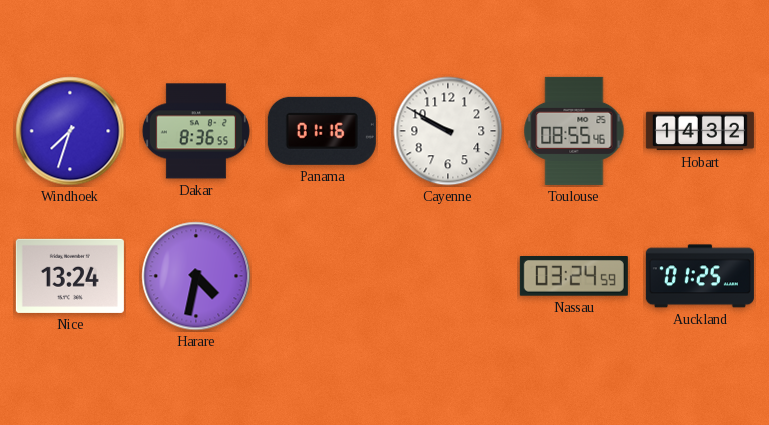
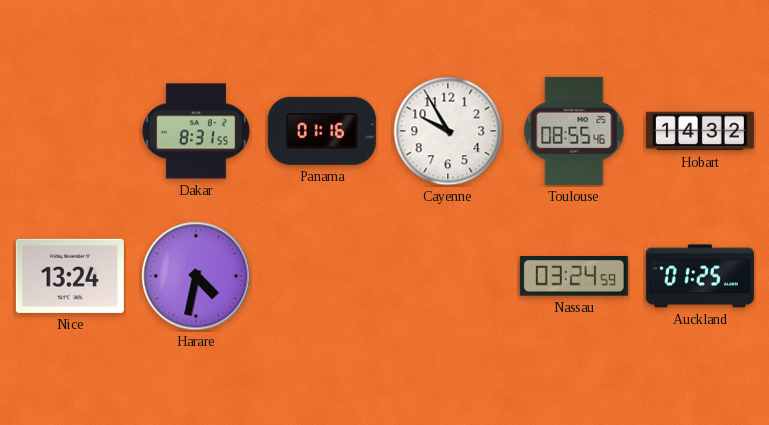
Windhoek: 7:33 -> none (70, 131)
Dakar: 8:36 -> 8:31 (196, 131)
Cayenne: 9:50 -> 9:55 (448, 131)
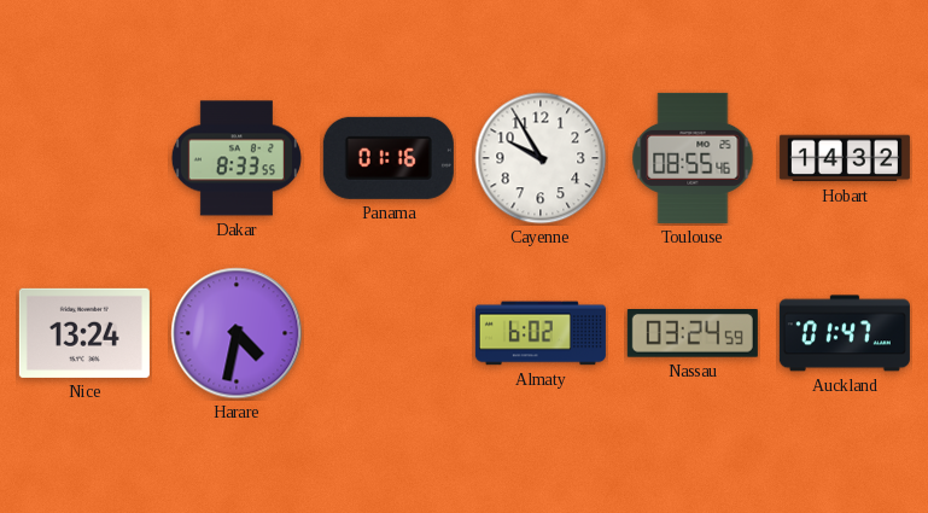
Dakar: 8:31 -> 8:33 (237, 158)
Almaty: none -> 6:02 (541, 333)
Auckland: 01:25 -> 01:47 (845, 333)
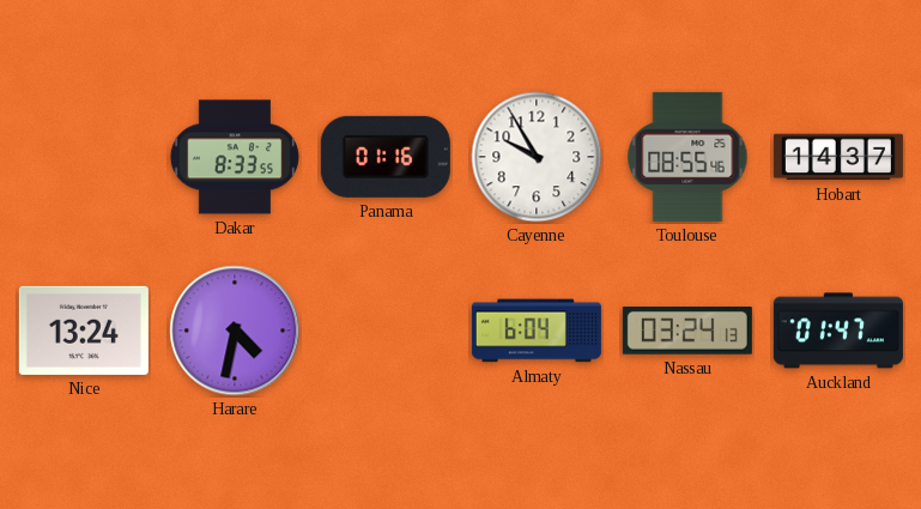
Hobart: 14:32 -> 14:37 (838, 157)
Almaty: 6:02 -> 6:04 (537, 331)
Nassau: 03:24:59 -> 03:24:13 (687, 332)
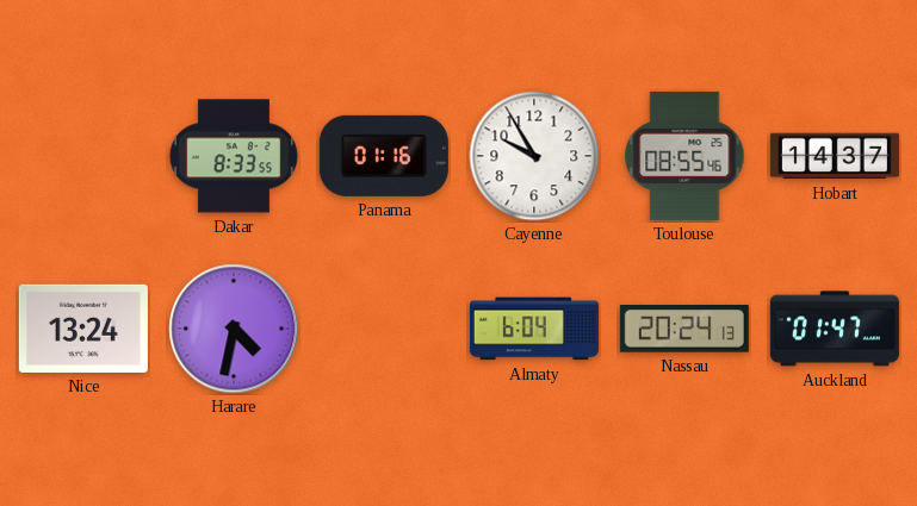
Nassau: 03:24 -> 20:24 (684, 330)
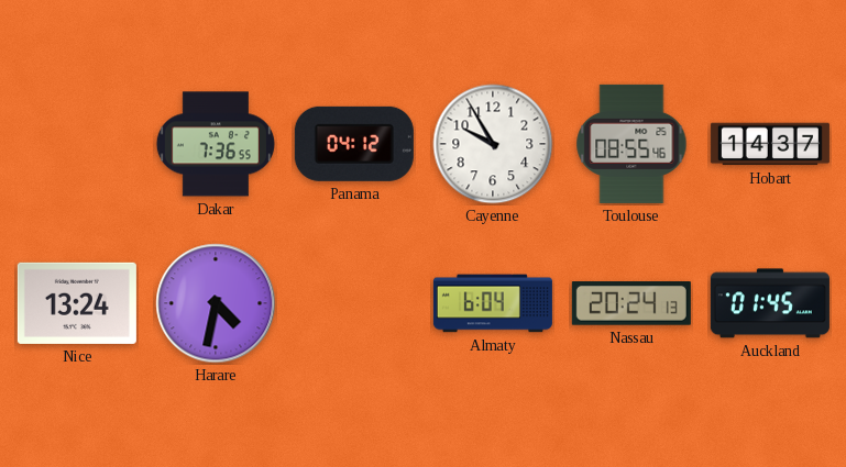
Dakar: 8:33 -> 7:36 (216, 144)
Panama: 01:16 -> 04:12 (354, 144)
Auckland: 01:47 -> 01:45 (770, 303)
